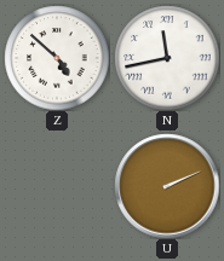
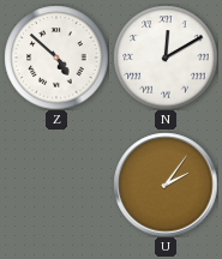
N: 11:43 -> 12:10 (166, 58)
U: 2:11 -> 2:06 (166, 185)
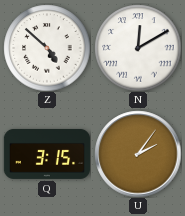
Q: none -> 3:15 (47, 154)
